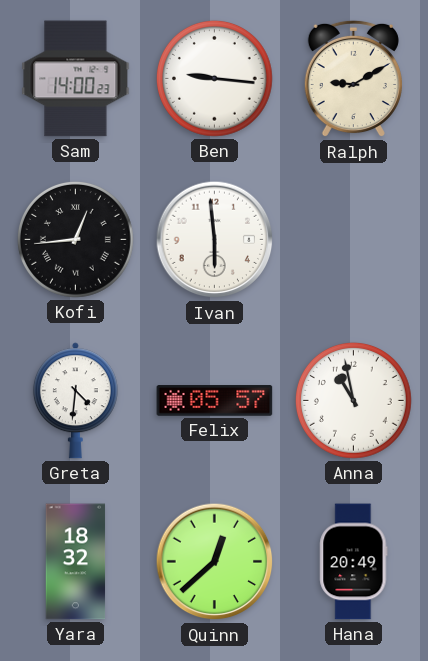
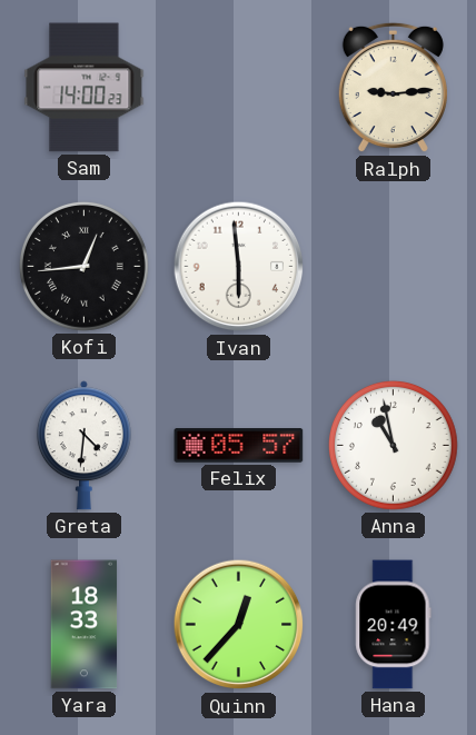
Ben: 9:16 -> none (214, 78)
Ralph: 9:10 -> 9:14 (393, 88)
Yara: 18:32 -> 18:33 (85, 625)
Quinn: 12:38 -> 12:37 (239, 625)
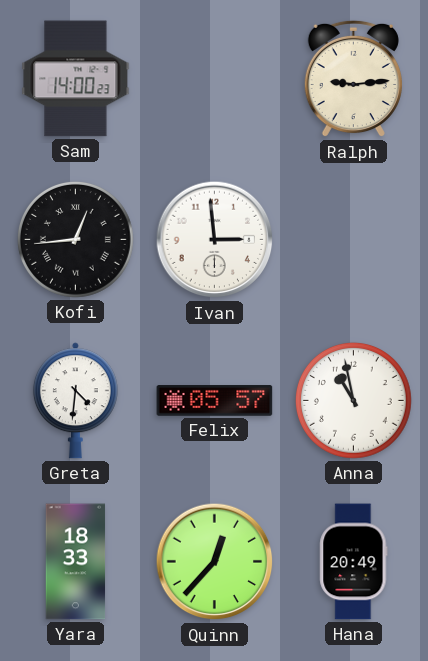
Ivan: 5:59 -> 2:59 (215, 240)
